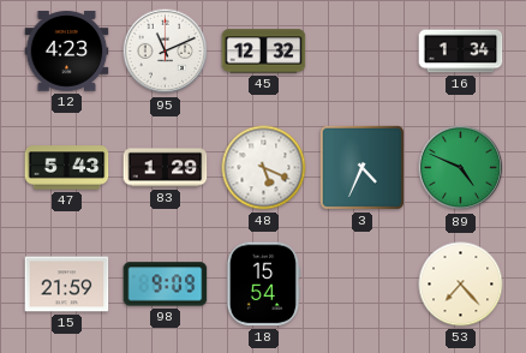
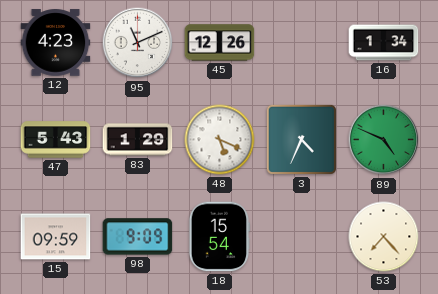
45: 12:32 -> 12:26 (220, 43)
15: 21:59 -> 09:59 (56, 237)
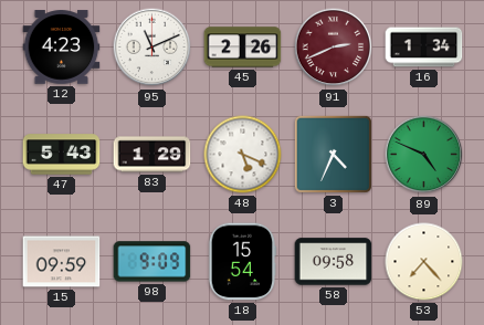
45: 12:26 -> 2:26 (243, 48)
91: none -> 2:41 (334, 48)
58: none -> 09:58 (334, 262)
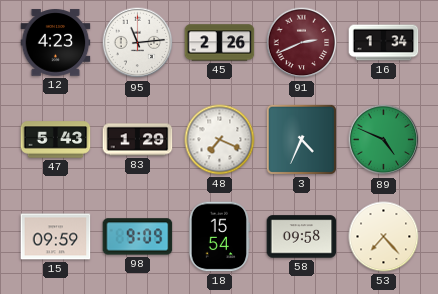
95: 11:11 -> 11:14 (138, 43)
48: 5:19 -> 7:19 (220, 140)
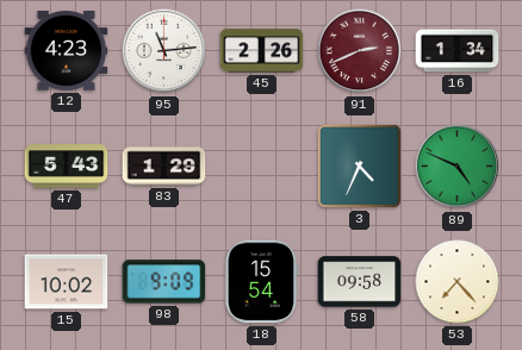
48: 7:19 -> none (220, 140)
15: 09:59 -> 10:02 (67, 282)
